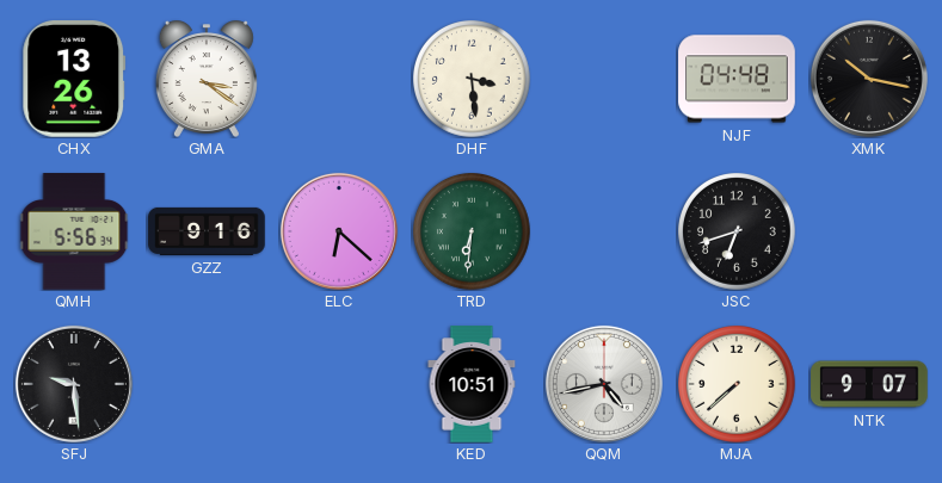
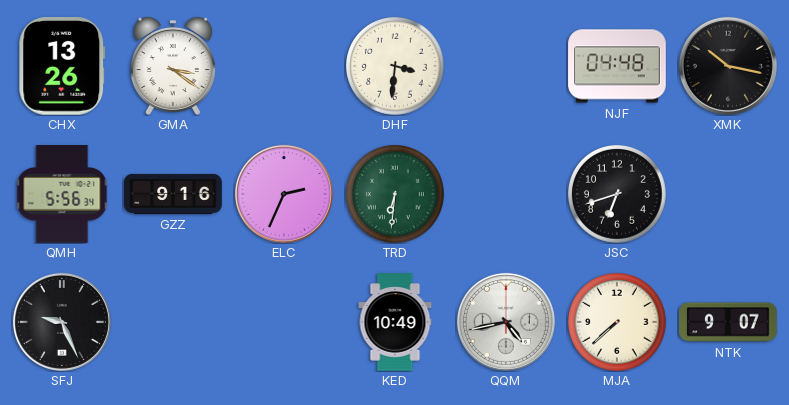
DHF: 3:29 -> 3:31 (396, 67)
ELC: 6:22 -> 2:34 (284, 194)
SFJ: 9:29 -> 9:26 (62, 322)
KED: 10:51 -> 10:49 (395, 322)
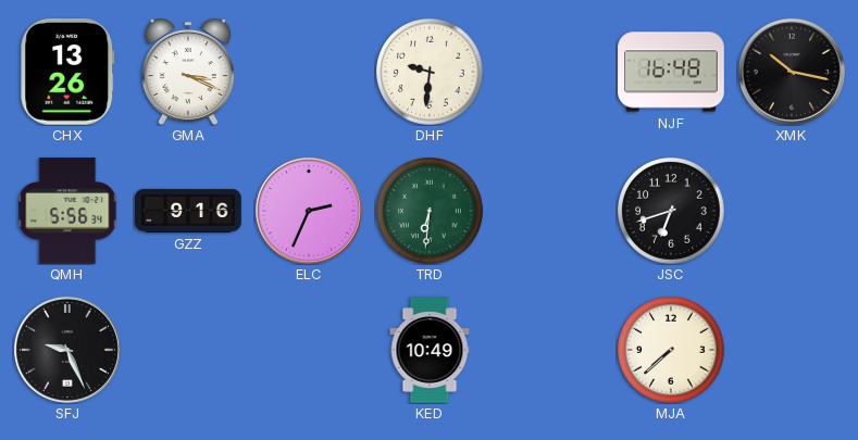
GMA: 3:21 -> 3:19 (188, 72)
DHF: 3:31 -> 9:31 (431, 73)
NJF: 04:48 -> 16:48 (671, 72)
QQM: 4:43 -> none (506, 322)
NTK: 9:07 -> none (728, 322)
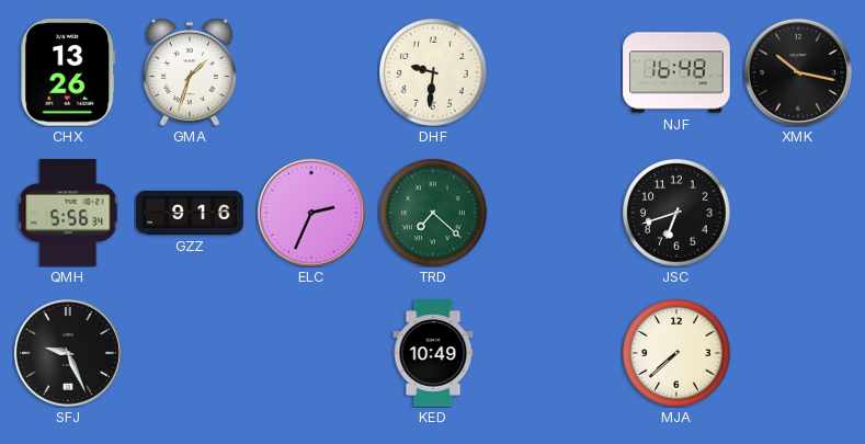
GMA: 3:19 -> 1:33 (190, 72)
TRD: 6:31 -> 7:22 (434, 214)
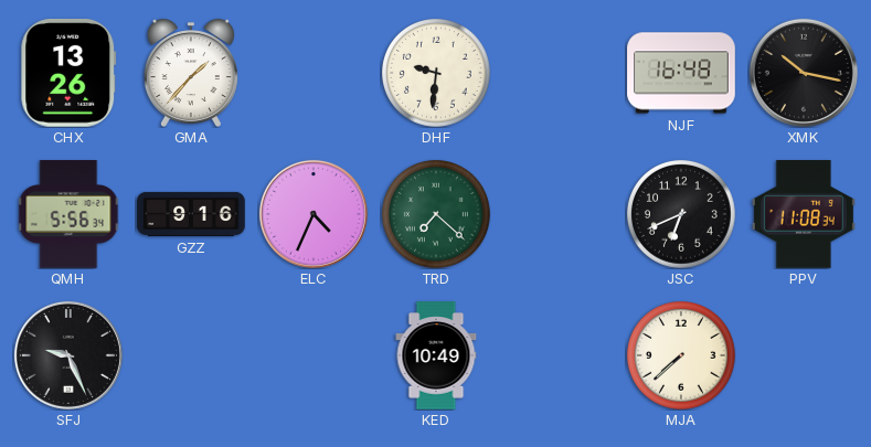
GMA: 1:33 -> 1:37 (191, 73)
ELC: 2:34 -> 4:34 (314, 214)
JSC: 6:42 -> 6:41 (682, 215)
PPV: none -> 11:08 (804, 214)
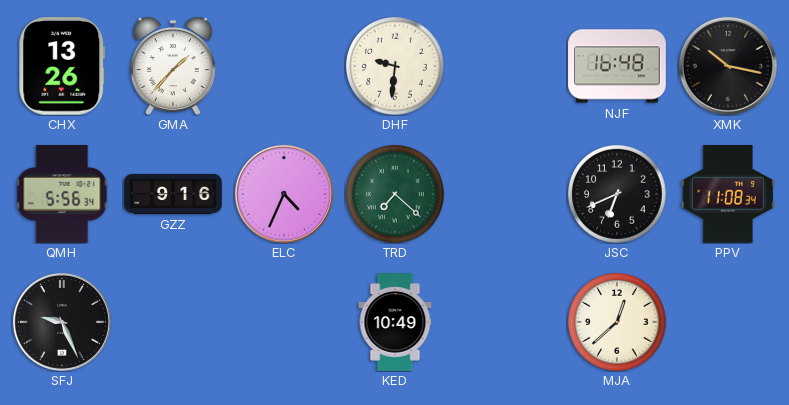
MJA: 7:38 -> 12:38 (618, 323)
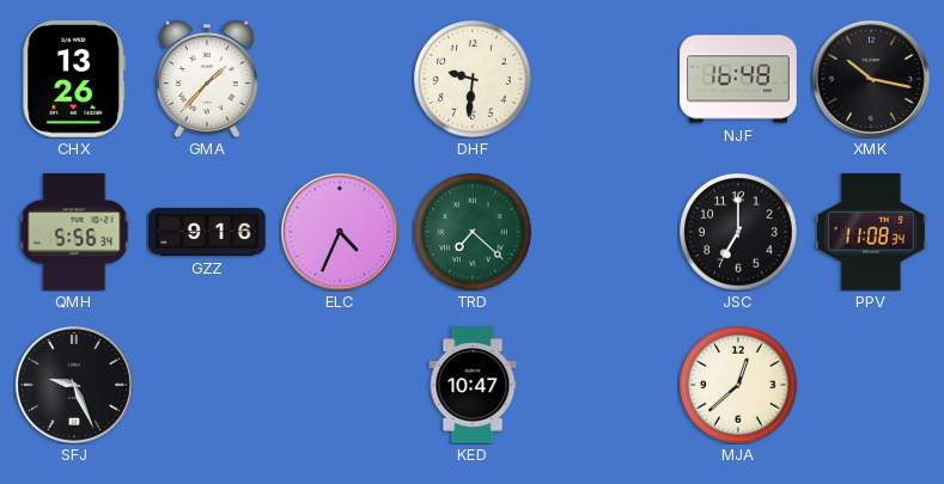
JSC: 6:41 -> 7:00 (739, 233)
KED: 10:49 -> 10:47 (473, 385)
